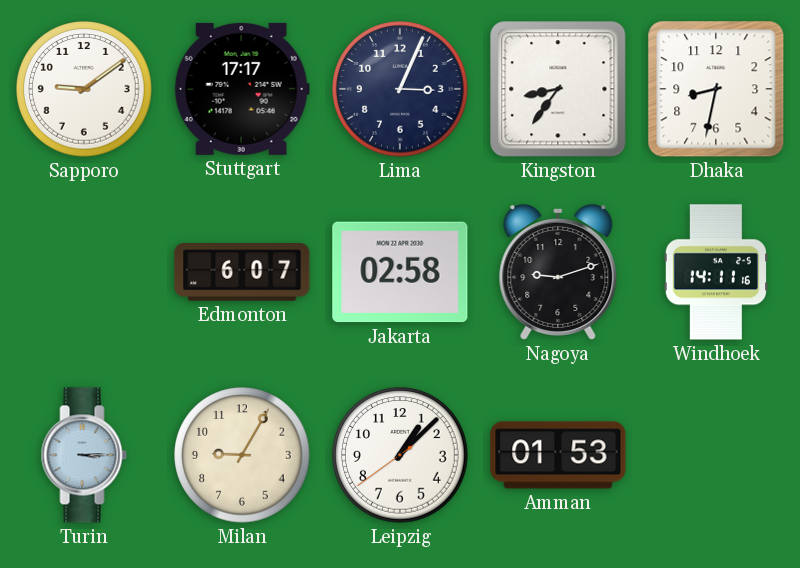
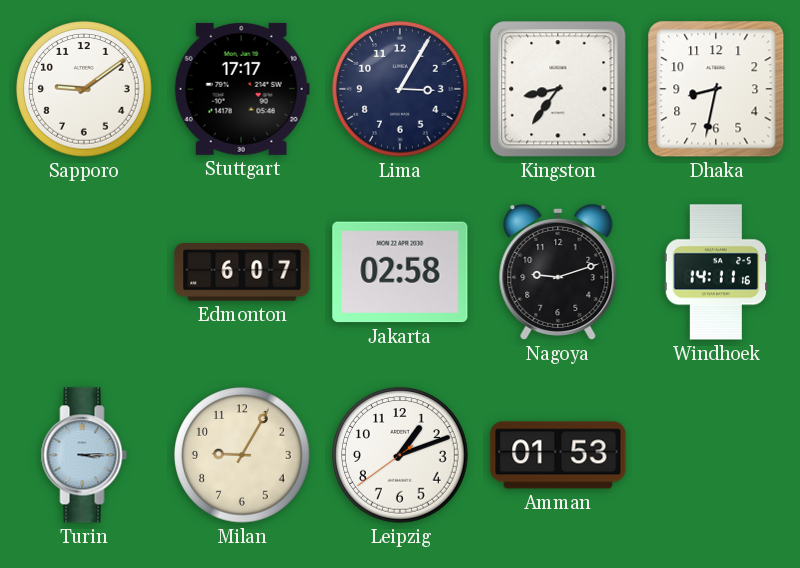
Lima: 3:04 -> 3:05 (400, 89)
Leipzig: 1:07 -> 1:11 (400, 455)
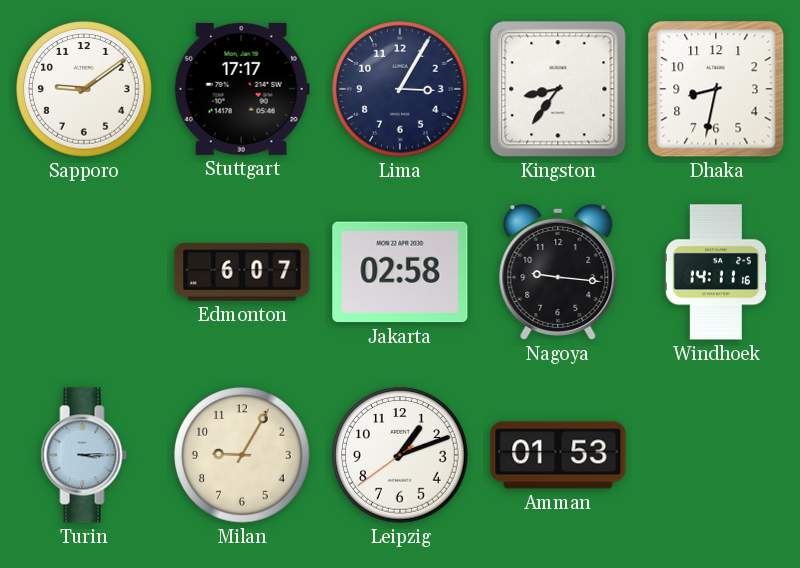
Nagoya: 9:12 -> 9:16 (558, 272)
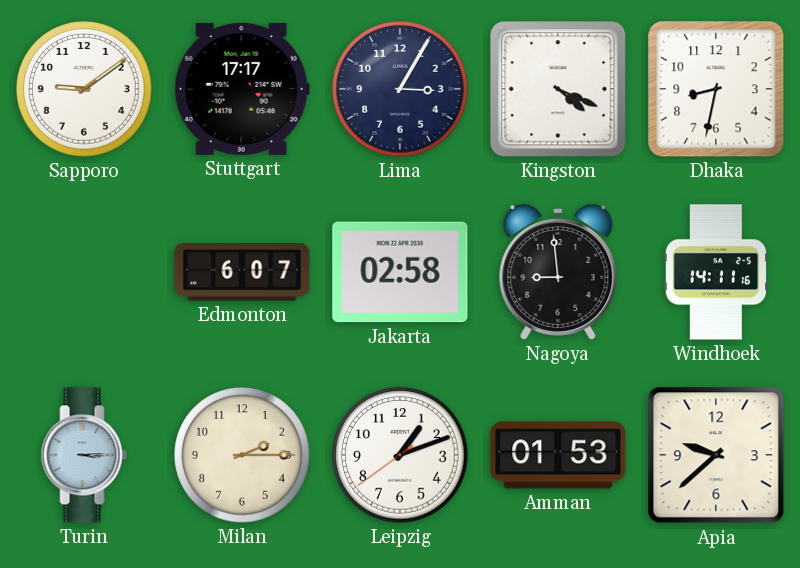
Kingston: 8:36 -> 4:19 (558, 89)
Nagoya: 9:16 -> 8:59 (558, 272)
Milan: 9:05 -> 2:15 (242, 455)
Apia: none -> 9:38 (716, 455)
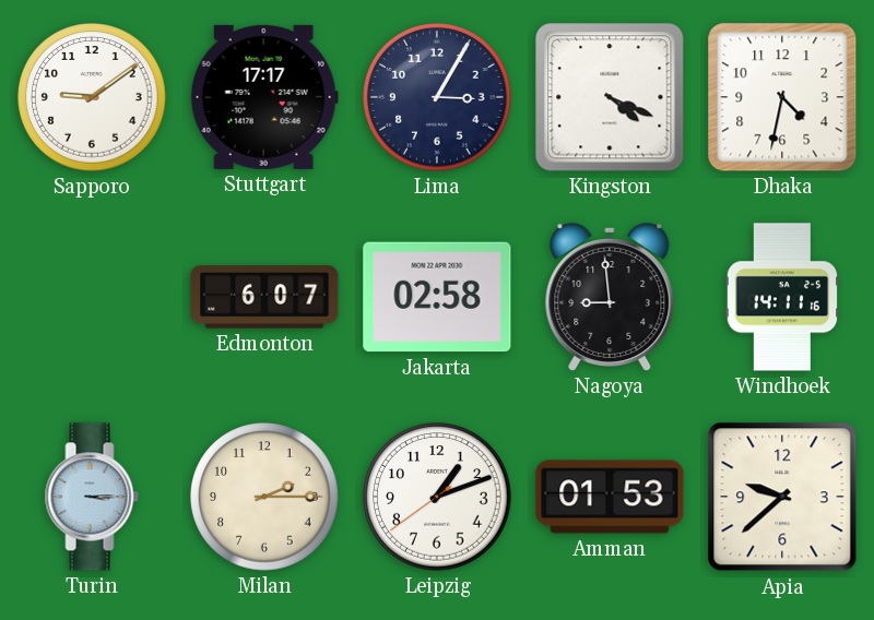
Dhaka: 8:32 -> 4:32 (782, 97)
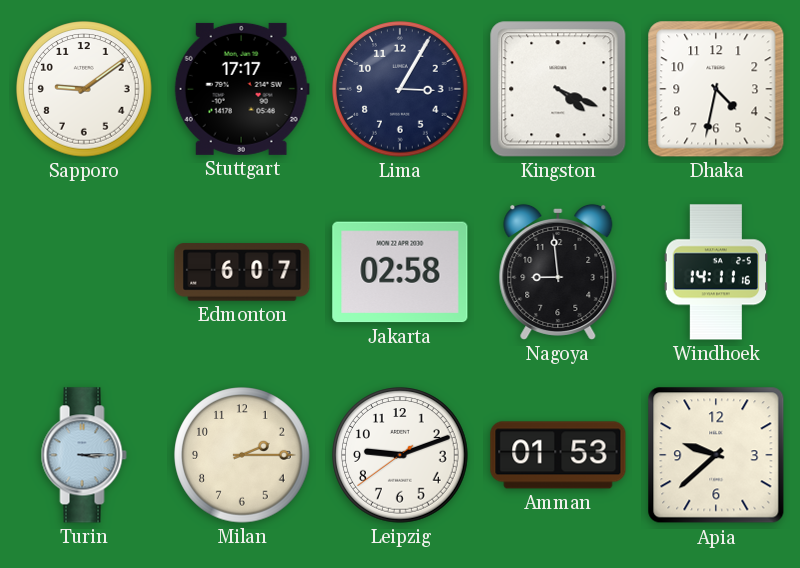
Leipzig: 1:11 -> 9:11 (400, 455)
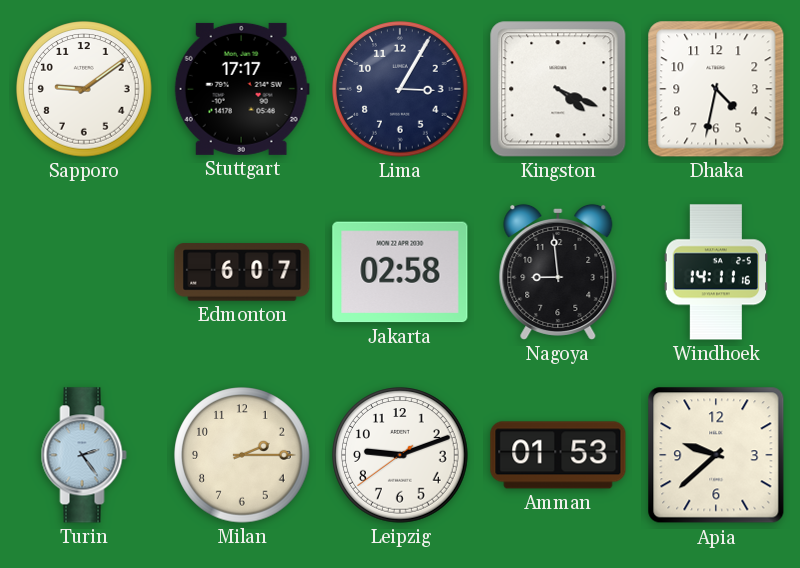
Turin: 3:15 -> 2:24 (84, 455)
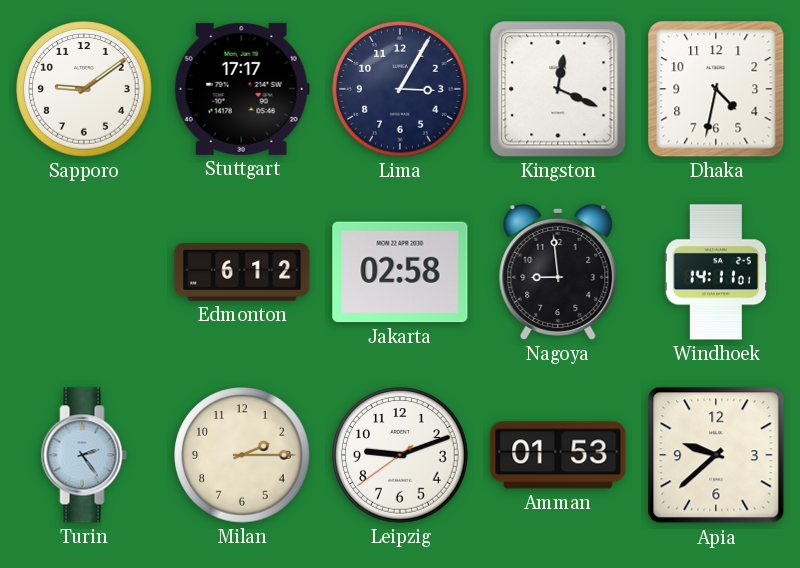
Kingston: 4:19 -> 12:19 (558, 89)
Edmonton: 6:07 -> 6:12 (242, 272)
Windhoek: 14:11:16 -> 14:11:01 (716, 272)
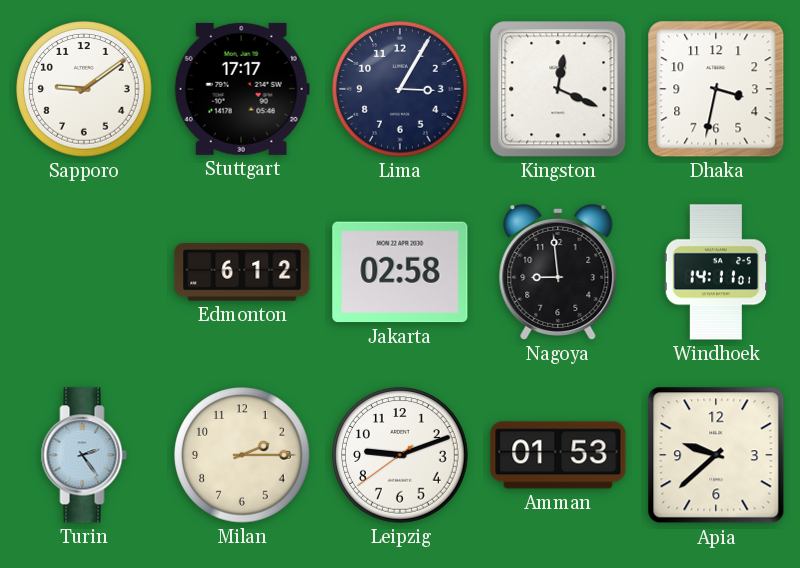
Dhaka: 4:32 -> 3:32 (716, 89)
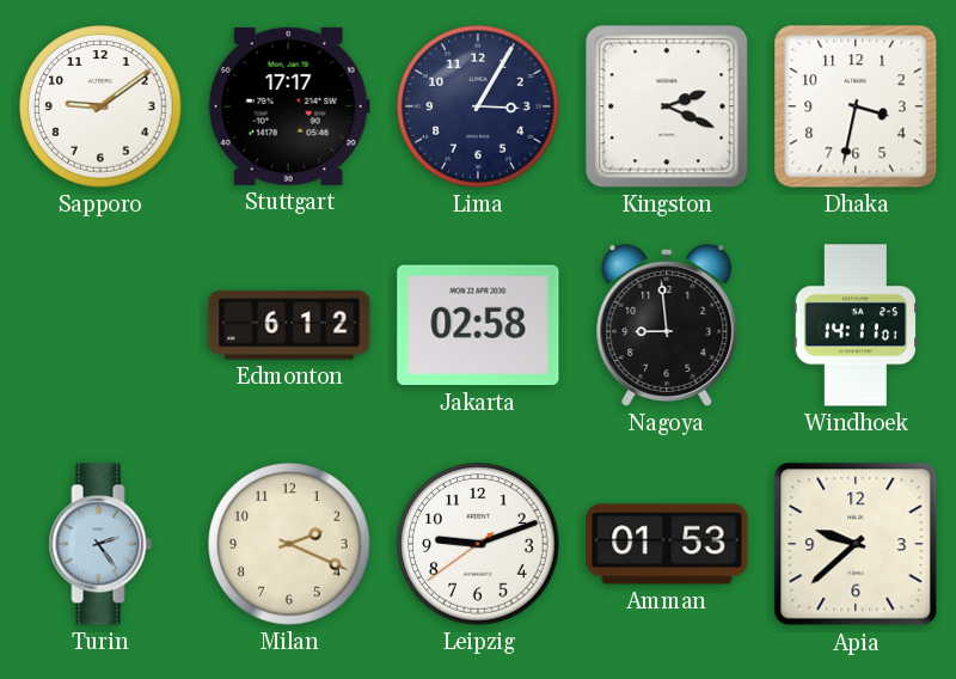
Kingston: 12:19 -> 2:19 (667, 106)
Milan: 2:15 -> 2:19 (289, 544)
